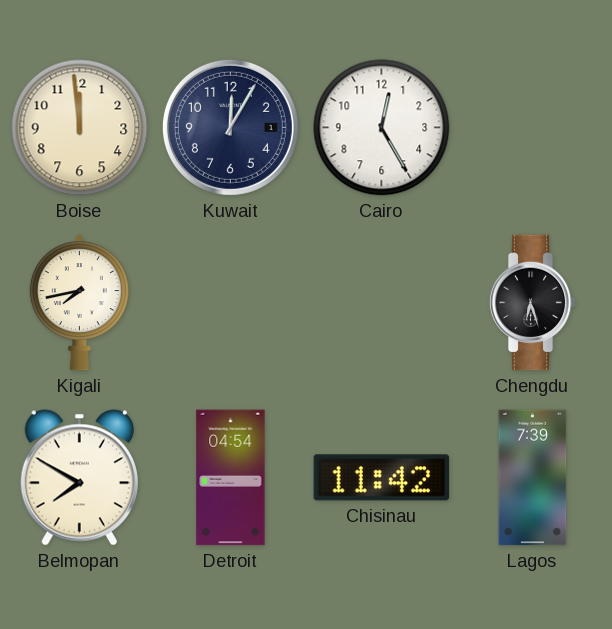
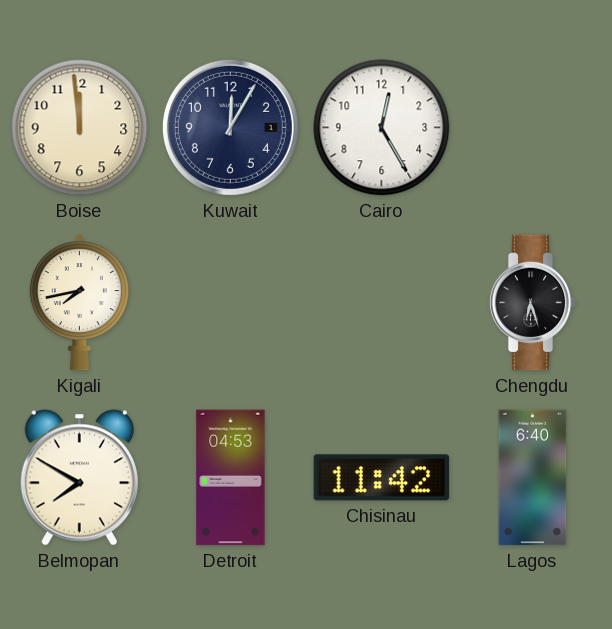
Detroit: 04:54 -> 04:53 (231, 478)
Lagos: 7:39 -> 6:40 (533, 478)
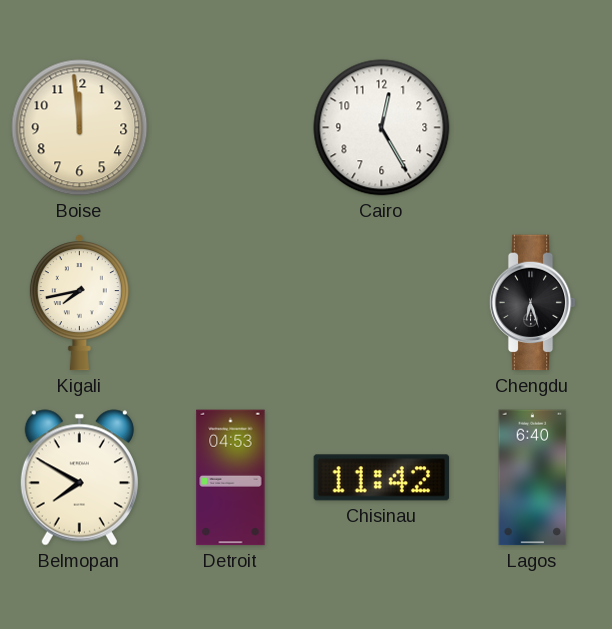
Kuwait: 12:05 -> none (230, 127)
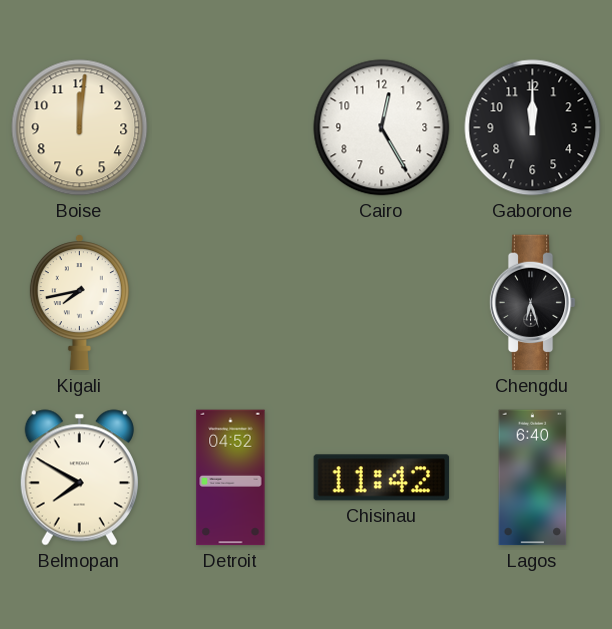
Boise: 11:59 -> 12:01 (80, 128)
Gaborone: none -> 12:00 (533, 128)
Detroit: 04:53 -> 04:52 (231, 478)
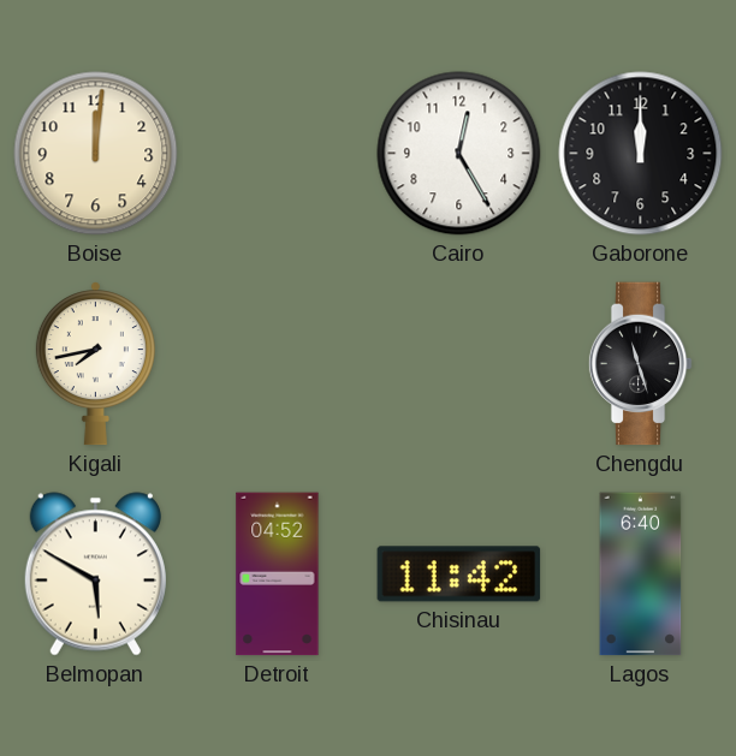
Chengdu: 6:27 -> 11:27 (640, 364)
Belmopan: 7:50 -> 5:50 (95, 575)
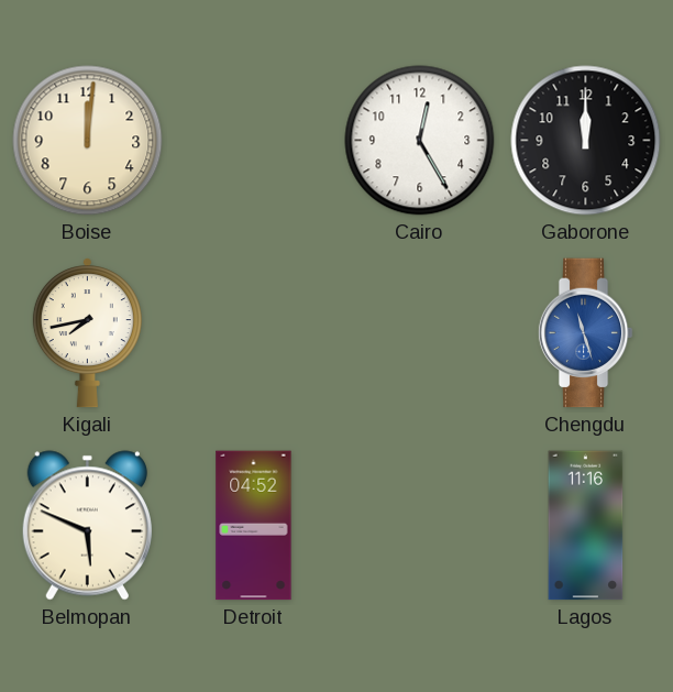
Chengdu dial: black -> blue (585, 333)
Belmopan: 5:50 -> 5:49 (87, 526)
Chisinau: 11:42 -> none (459, 575)
Lagos: 6:40 -> 11:16 (586, 526)
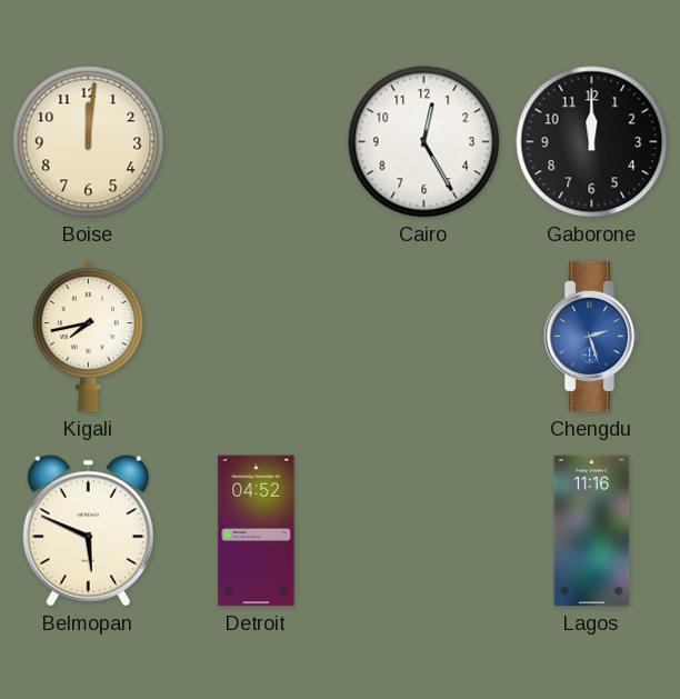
Chengdu: 11:27 -> 2:27 (591, 337)
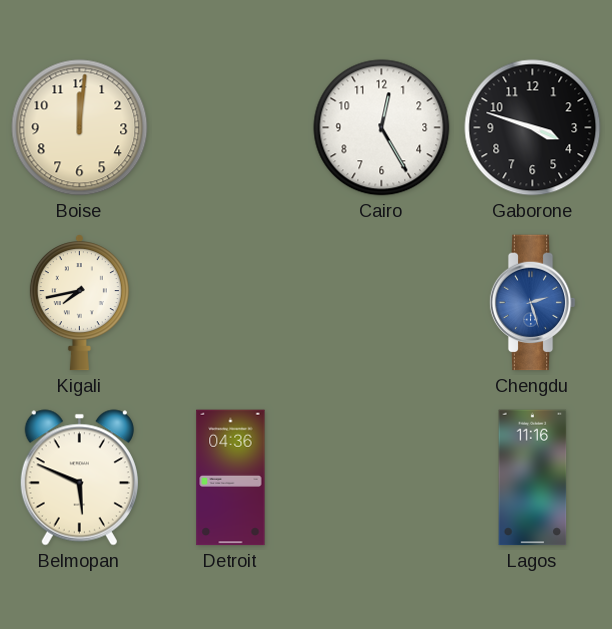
Gaborone: 12:00 -> 3:48 (533, 128)
Detroit: 04:52 -> 04:36 (231, 478)
